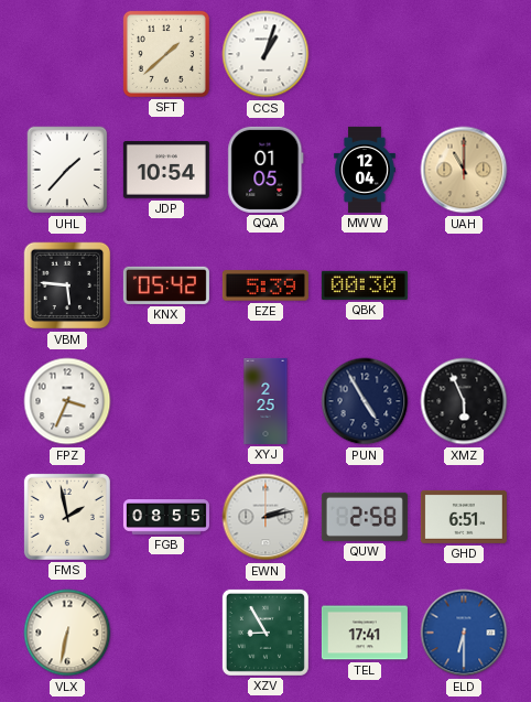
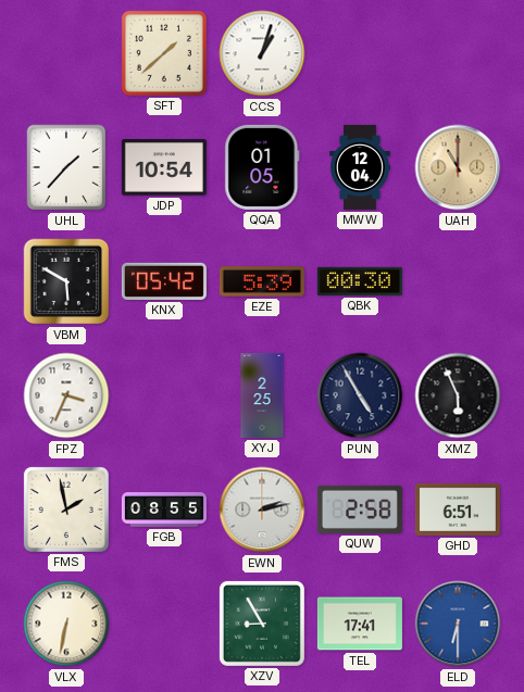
VBM: 5:46 -> 5:50 (66, 281)
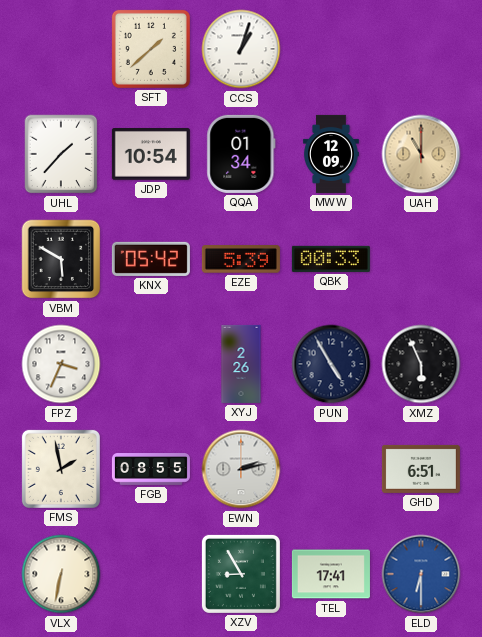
QQA: 01:05 -> 01:34 (241, 154)
MWW: 12:04 -> 12:09 (331, 154)
QBK: 00:30 -> 00:33 (331, 259)
XYJ: 2:25 -> 2:26 (241, 364)
QUW: 2:58 -> none (360, 509)
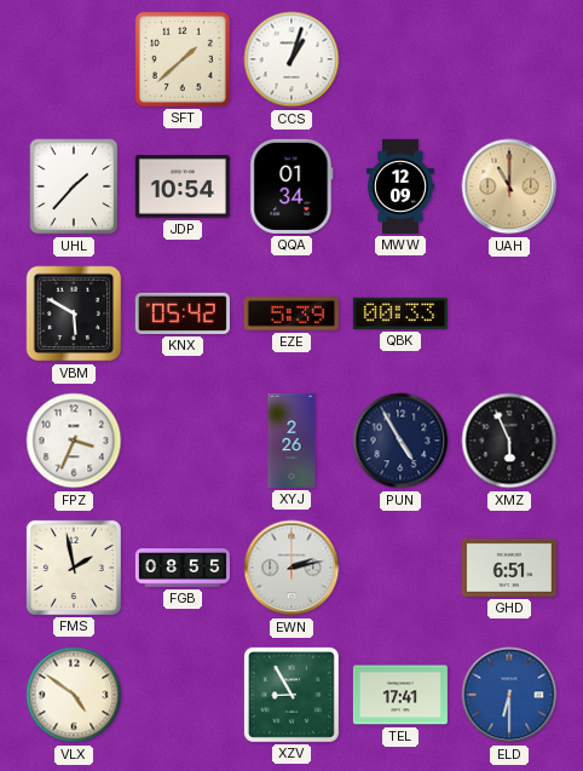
VLX: 6:32 -> 4:51 (74, 695)
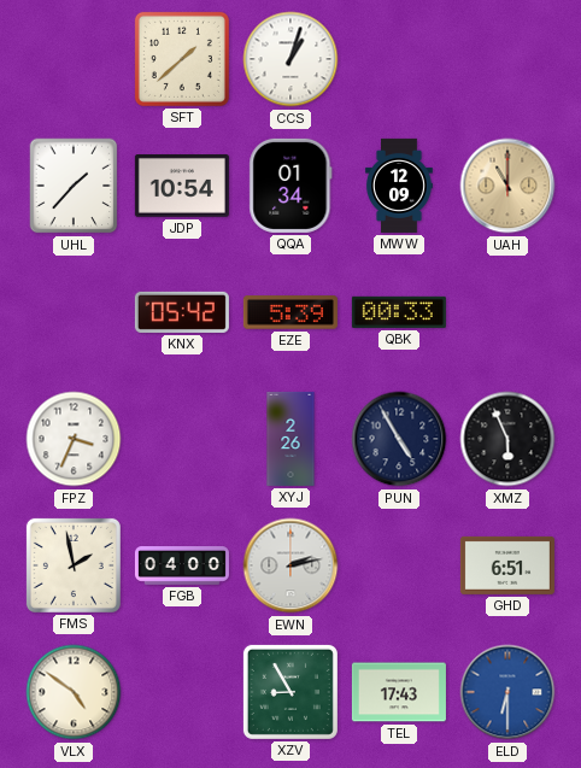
VBM: 5:50 -> none (74, 313)
FGB: 08:55 -> 04:00 (182, 567)
TEL: 17:41 -> 17:43 (399, 692)
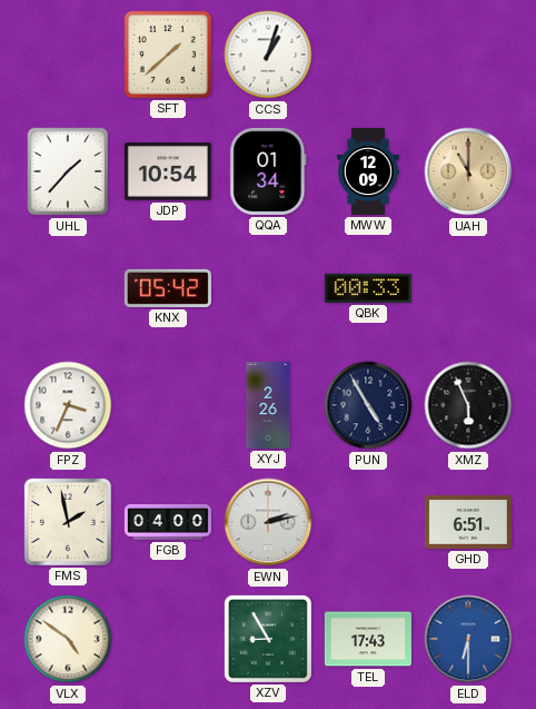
EZE: 5:39 -> none (290, 312)
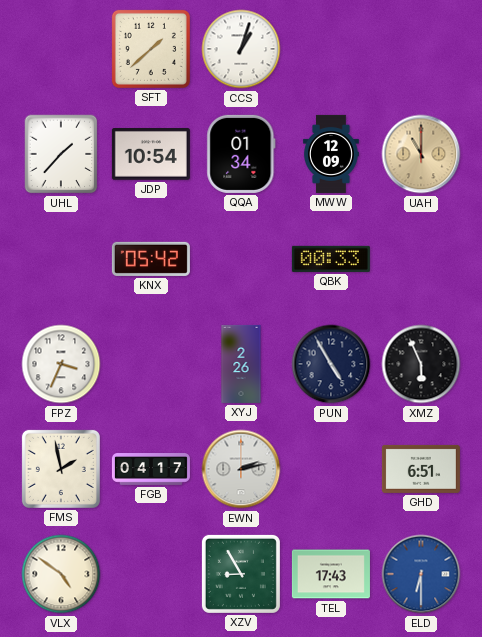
FGB: 04:00 -> 04:17 (151, 470)
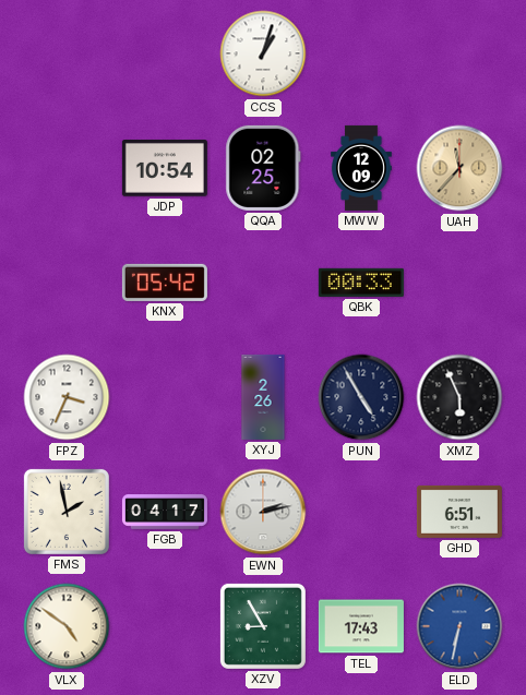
SFT: 1:38 -> none (151, 49)
UHL: 1:37 -> none (61, 154)
QQA: 01:34 -> 02:25 (263, 168)
UAH: 11:00 -> 11:37 (459, 168)
ELD: 6:30 -> 6:32 (459, 626)
